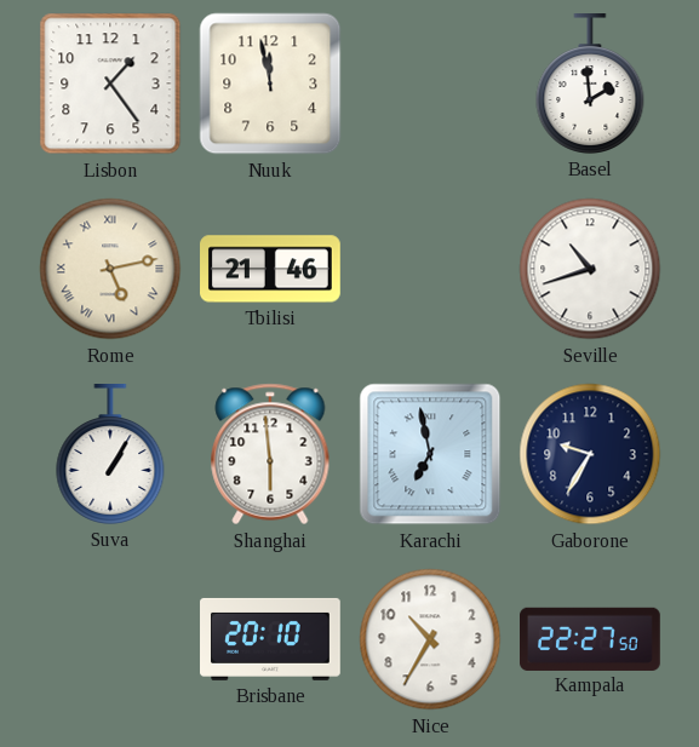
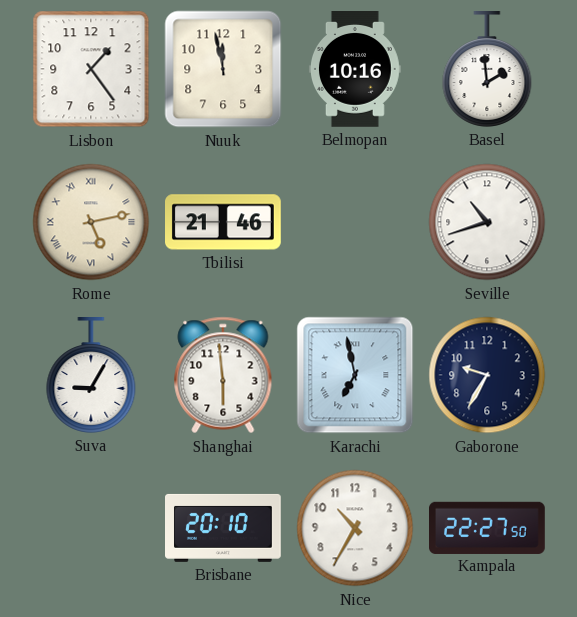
Belmopan: none -> 10:16 (355, 70)
Suva: 1:05 -> 9:05 (91, 376)
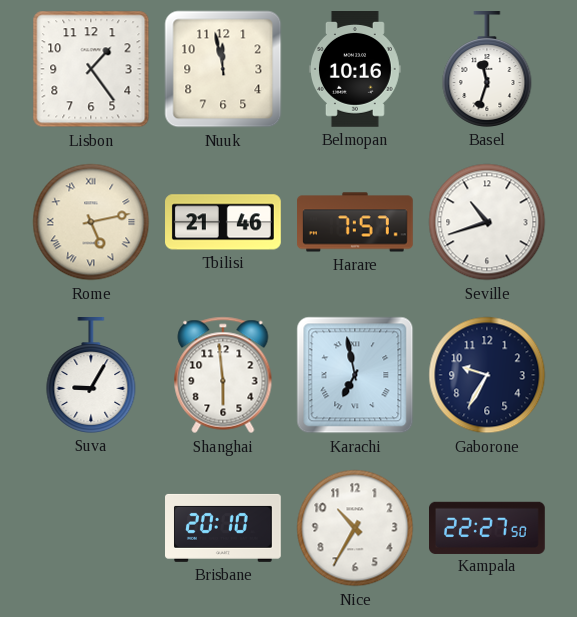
Basel: 1:59 -> 11:33 (487, 70)
Harare: none -> 7:57 (356, 222)
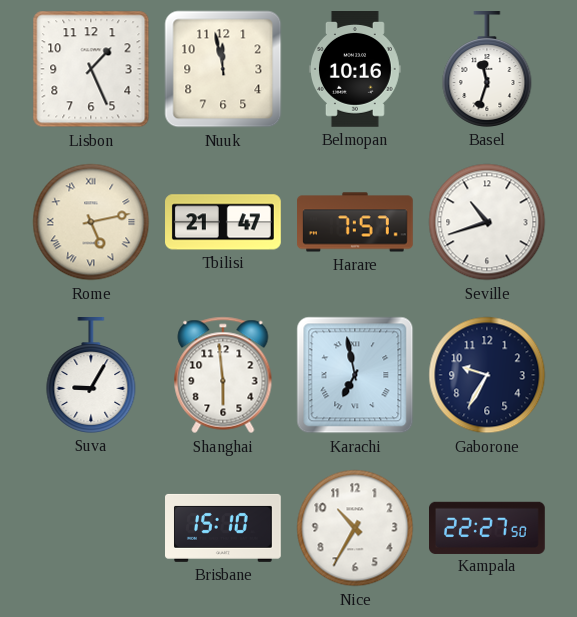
Lisbon: 1:24 -> 1:26 (91, 69)
Tbilisi: 21:46 -> 21:47 (224, 222)
Brisbane: 20:10 -> 15:10 (224, 528)
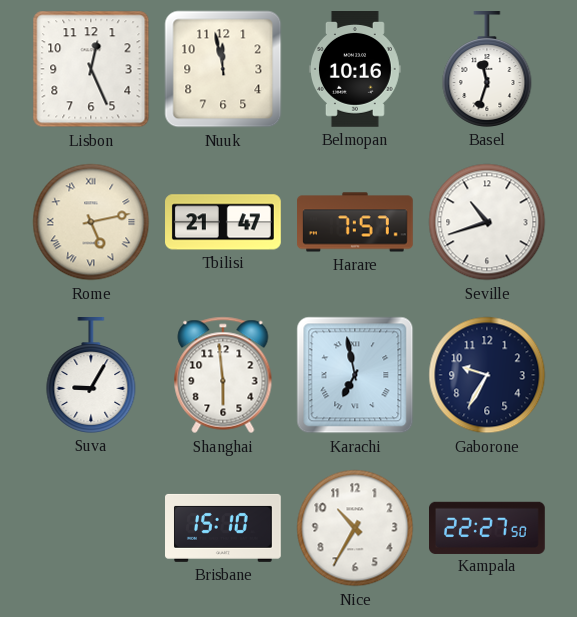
Lisbon: 1:26 -> 12:26 (91, 69)
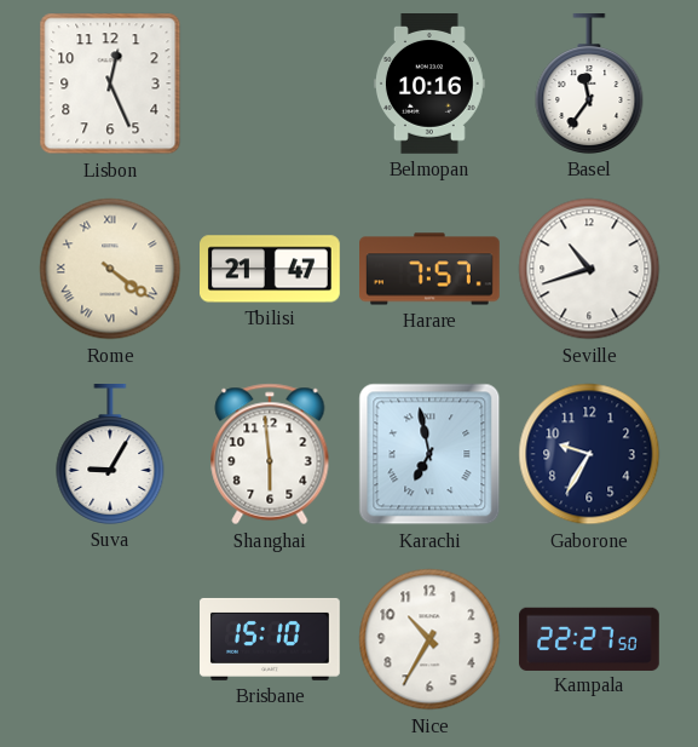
Nuuk: 11:58 -> none (223, 69)
Basel: 11:33 -> 11:36 (589, 85)
Rome: 5:13 -> 4:21 (110, 269)
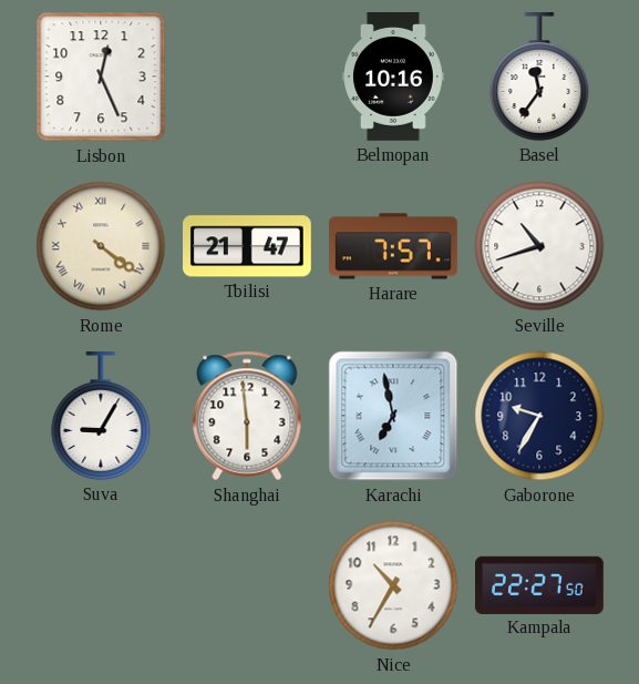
Brisbane: 15:10 -> none (271, 639)
